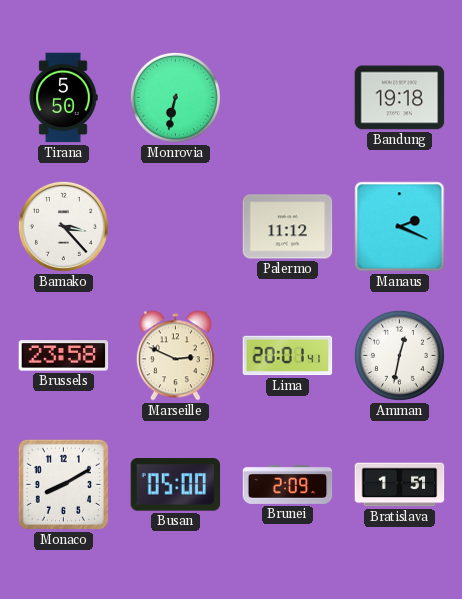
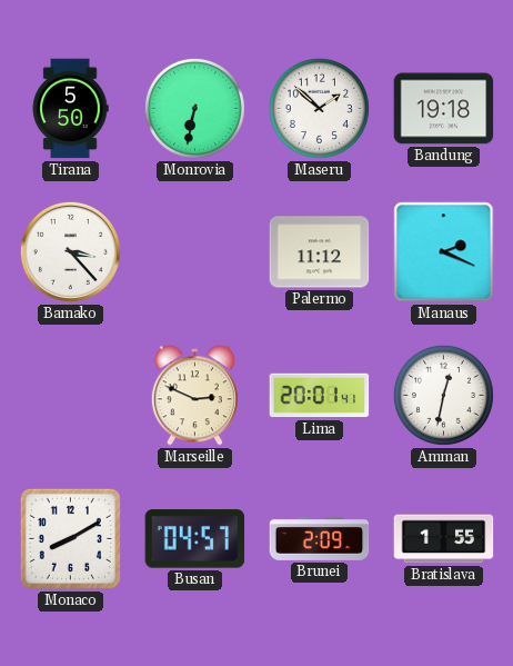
Maseru: none -> 1:52 (319, 108)
Brussels: 23:58 -> none (64, 356)
Busan: 05:00 -> 04:57 (195, 539)
Bratislava: 1:51 -> 1:55 (444, 539)
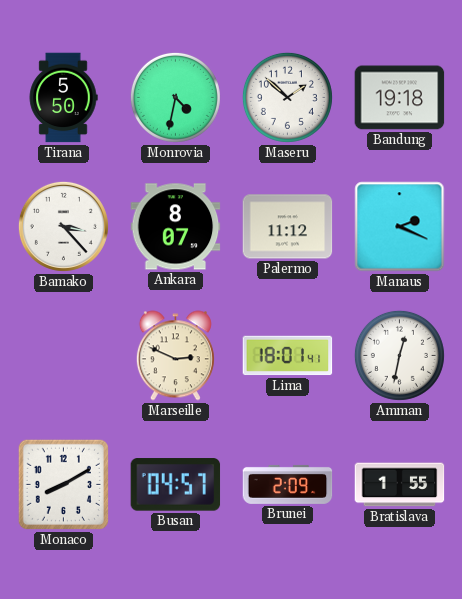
Monrovia: 6:32 -> 4:32 (175, 97)
Ankara: none -> 8:07 (176, 227)
Lima: 20:01 -> 18:01 (288, 356)
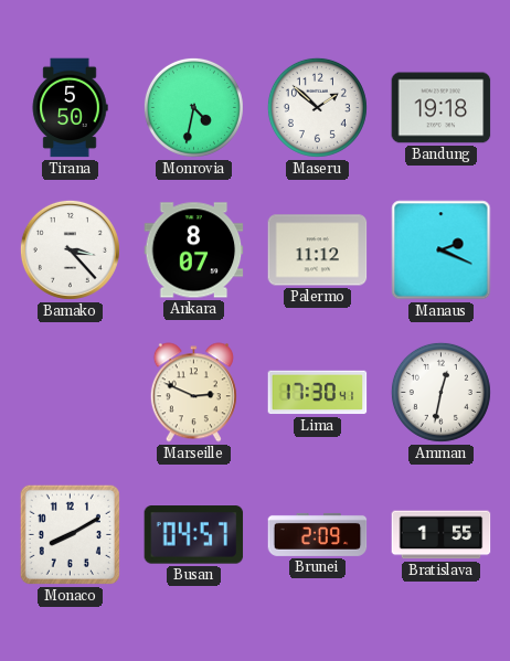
Lima: 18:01 -> 17:30 (318, 393)
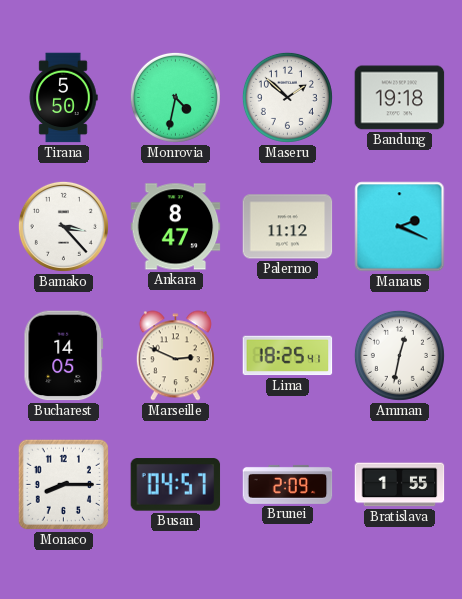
Ankara: 8:07 -> 8:47 (176, 227)
Bucharest: none -> 14:05 (64, 356)
Lima: 17:30 -> 18:25 (288, 356)
Monaco: 8:10 -> 8:15 (63, 484)
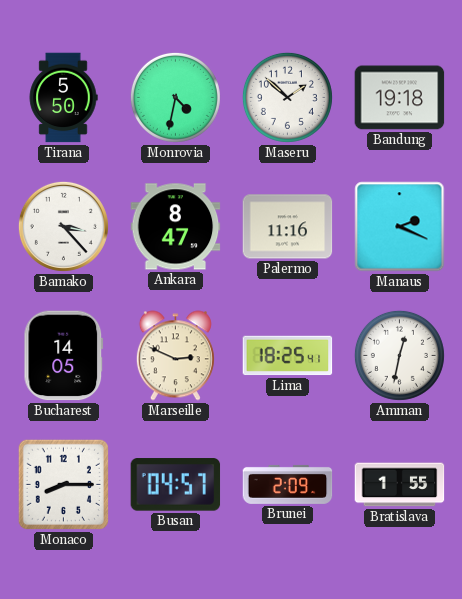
Palermo: 11:12 -> 11:16 (288, 227)
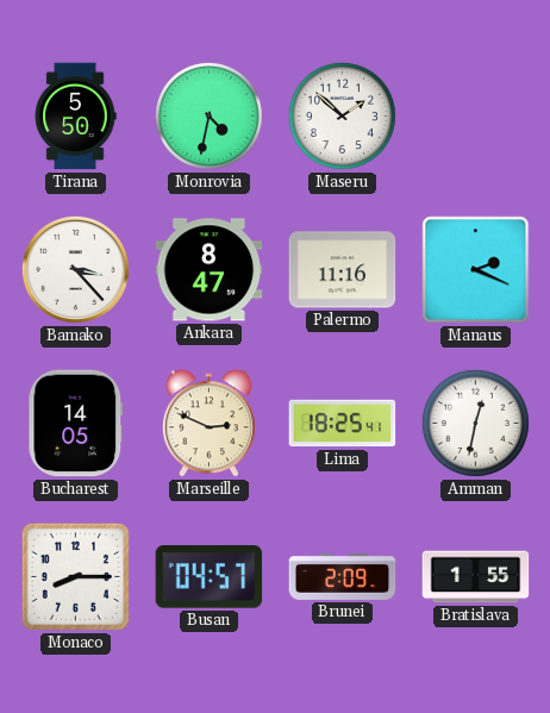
Bandung: 19:18 -> none (400, 98)
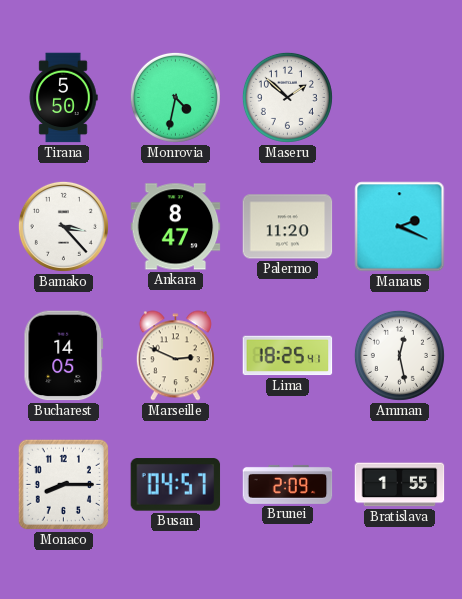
Palermo: 11:16 -> 11:20 (288, 227)
Amman: 12:32 -> 12:28 (399, 355)
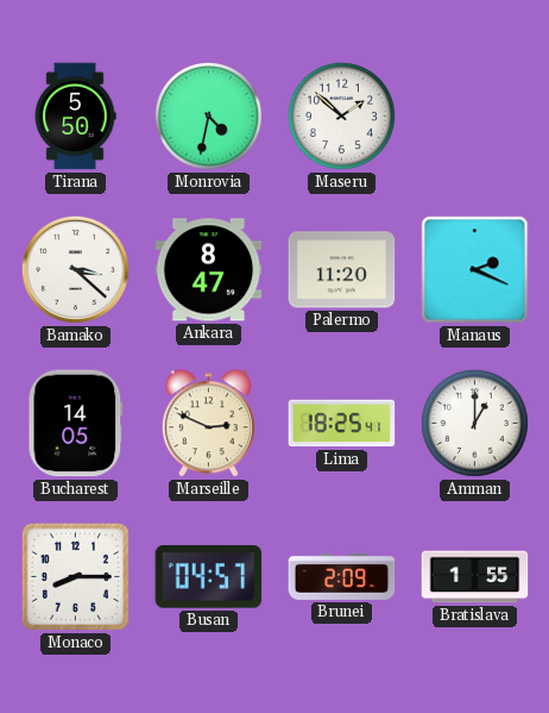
Bamako: 3:23 -> 3:22 (75, 269)
Amman: 12:28 -> 1:00 (474, 423)
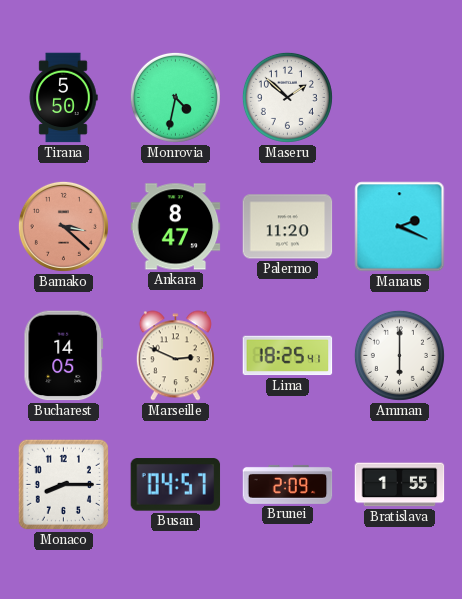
Bamako dial: white -> salmon (63, 226)
Amman: 1:00 -> 6:00 (399, 355)
